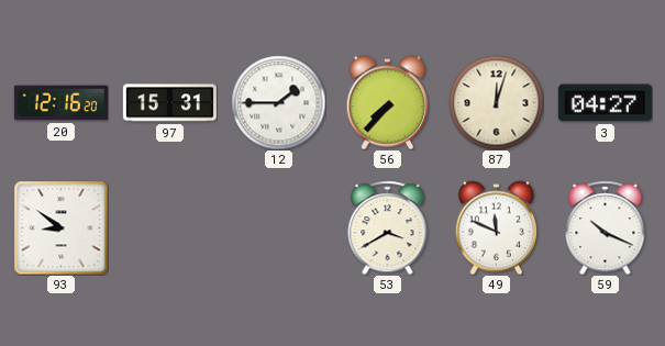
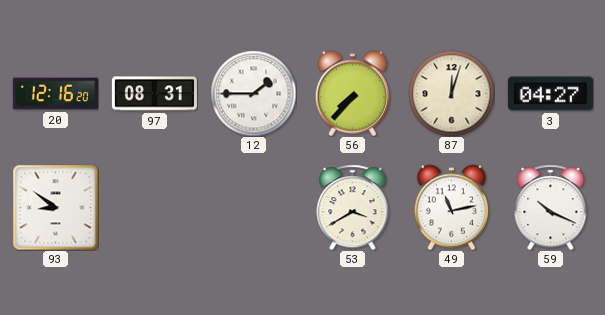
97: 15:31 -> 08:31 (154, 94)
49: 11:49 -> 11:13 (452, 207)
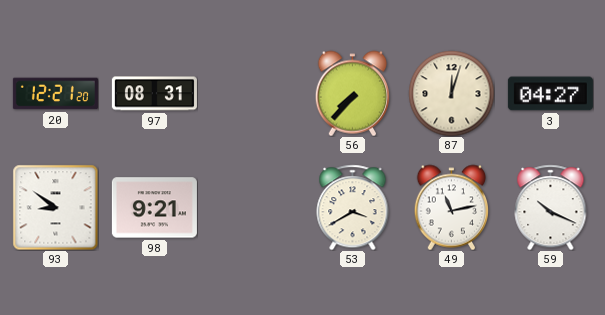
20: 12:16 -> 12:21 (55, 94)
12: 1:45 -> none (253, 93)
98: none -> 9:21 (154, 208)
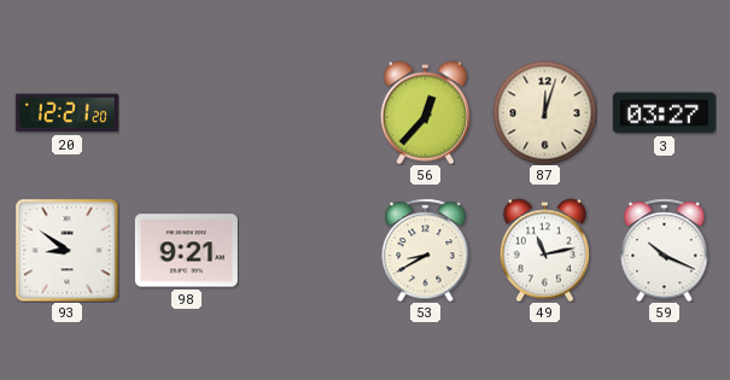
97: 08:31 -> none (154, 94)
56: 7:37 -> 12:37 (426, 112)
3: 04:27 -> 03:27 (664, 113)
53: 3:40 -> 8:40 (426, 250)
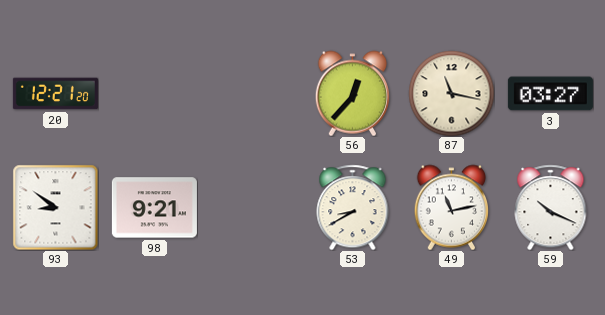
87: 12:03 -> 11:17 (451, 93)
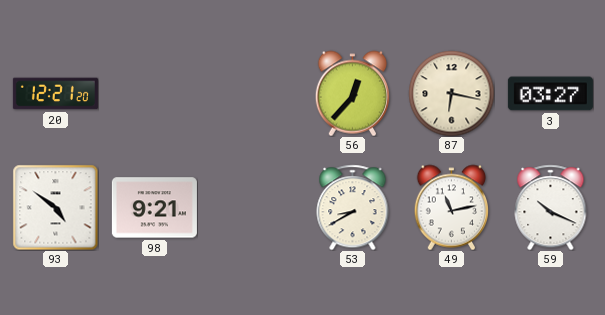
87: 11:17 -> 6:17 (451, 93)
93: 8:51 -> 4:51 (55, 207)
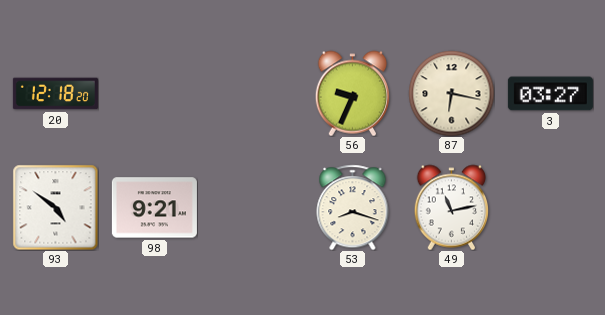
20: 12:21 -> 12:18 (55, 94)
56: 12:37 -> 9:34 (353, 93)
53: 8:40 -> 8:18 (353, 207)
59: 10:19 -> none (551, 207)
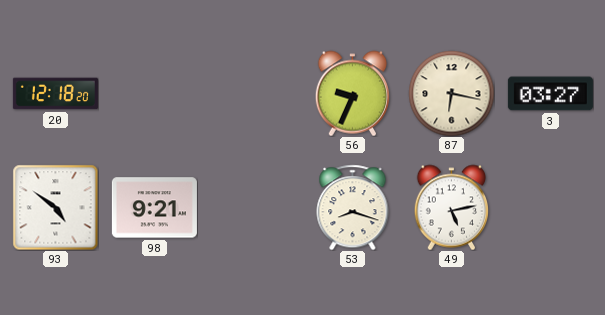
49: 11:13 -> 5:13 (452, 207)
